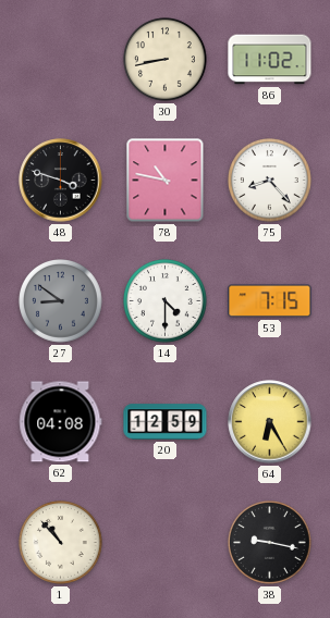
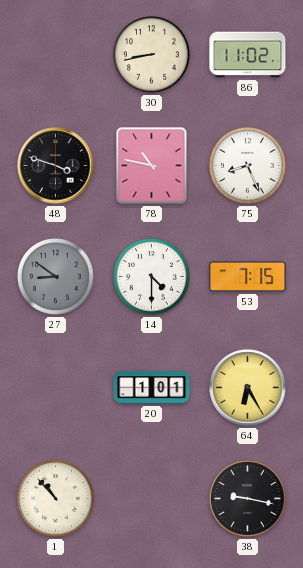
75: 8:23 -> 8:26 (248, 166)
62: 04:08 -> none (61, 422)
20: 12:59 -> 1:01 (152, 388)
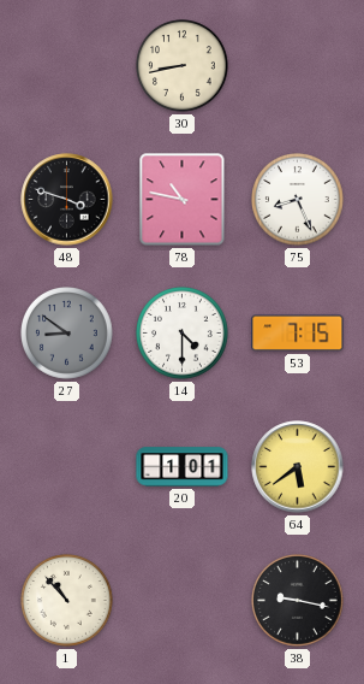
86: 11:02 -> none (248, 55)
64: 6:25 -> 5:39 (298, 467)
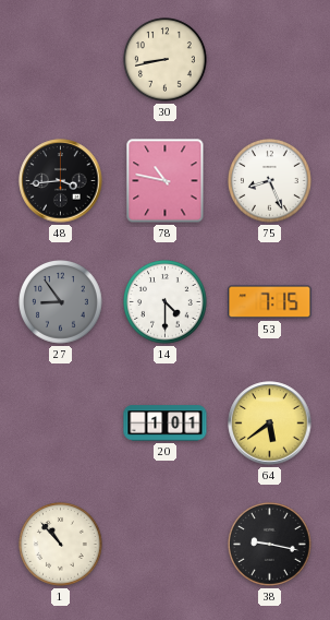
48: 3:48 -> 3:44 (61, 181)
27: 8:51 -> 8:54 (61, 302)
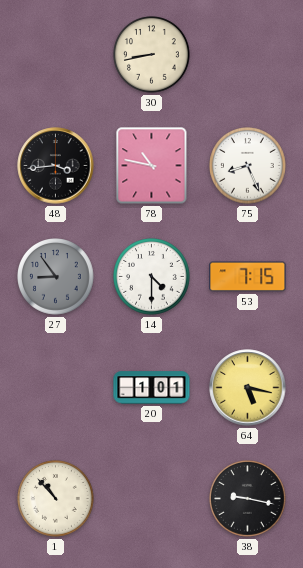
64: 5:39 -> 5:17 (248, 388)
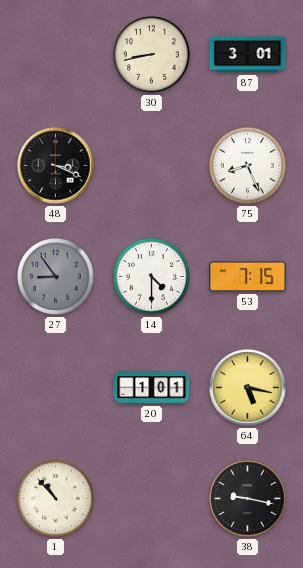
87: none -> 3:01 (248, 55)
48: 3:44 -> 3:19 (56, 166)
78: 10:47 -> none (152, 166)
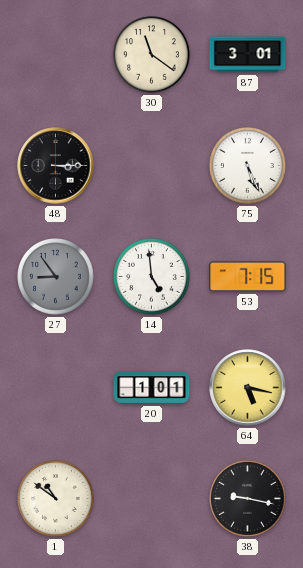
30: 8:43 -> 11:21 (152, 55)
48: 3:19 -> 3:15 (56, 166)
75: 8:26 -> 5:26 (248, 166)
14: 4:30 -> 4:59 (152, 277)
1: 10:53 -> 10:51 (56, 499)
